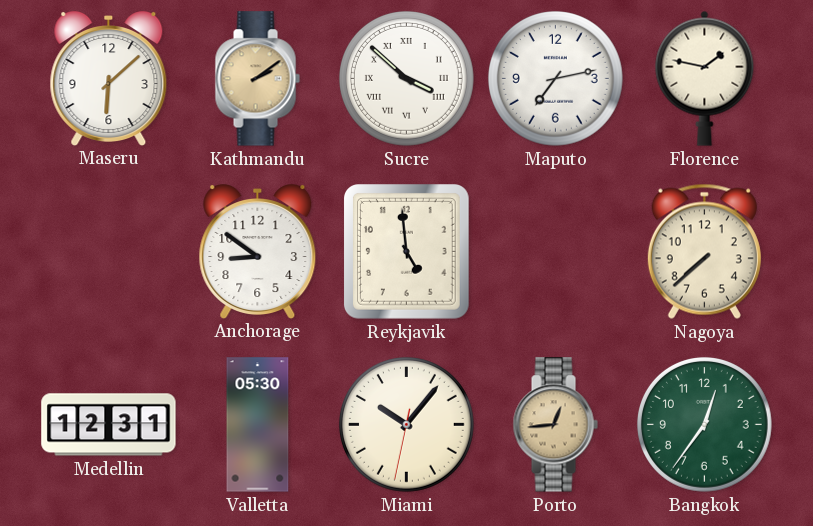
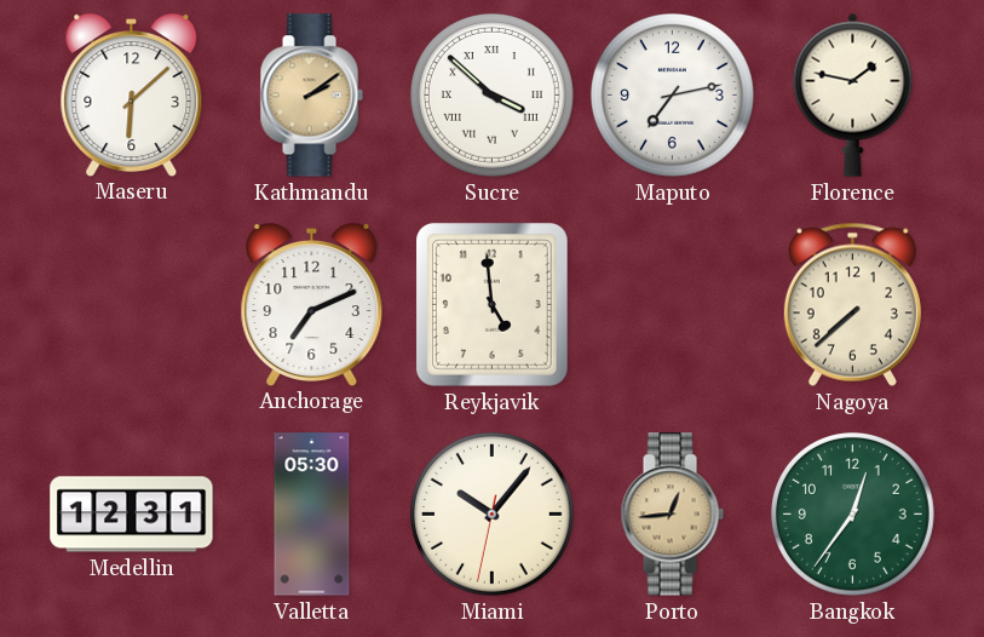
Anchorage: 8:51 -> 7:11 (312, 305)
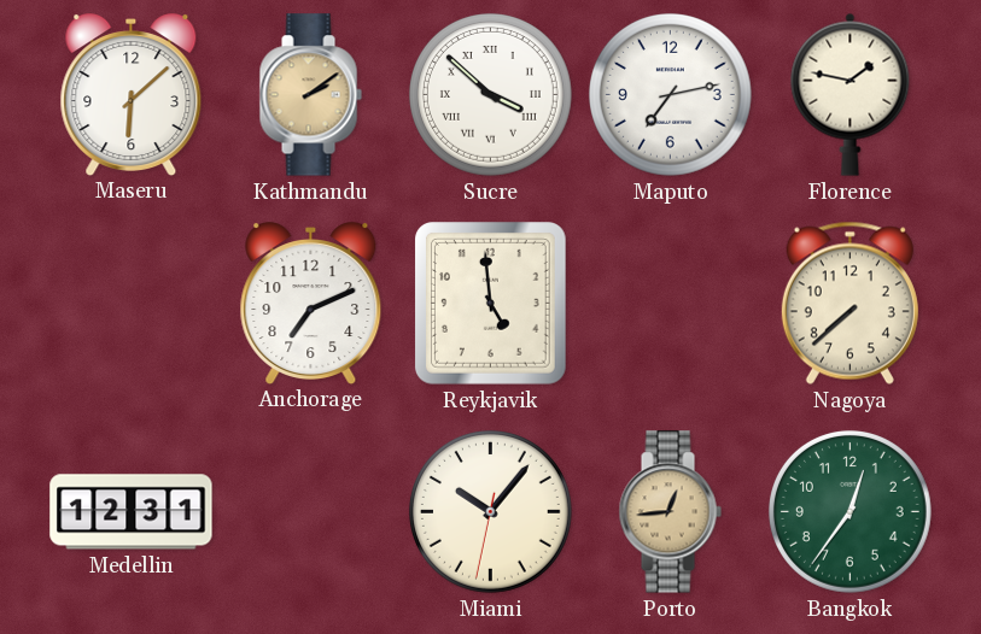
Valletta: 05:30 -> none (312, 515)
